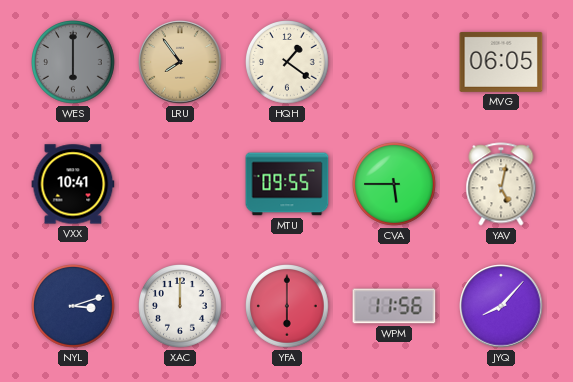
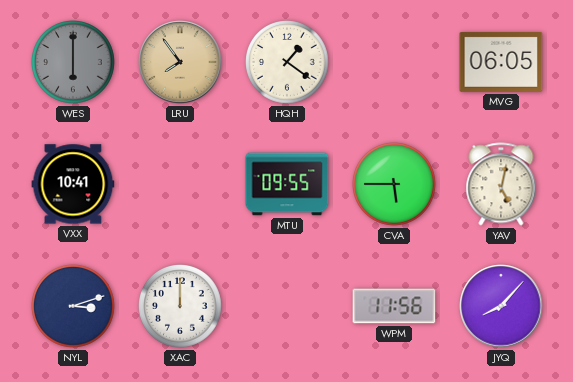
YFA: 6:00 -> none (288, 307)
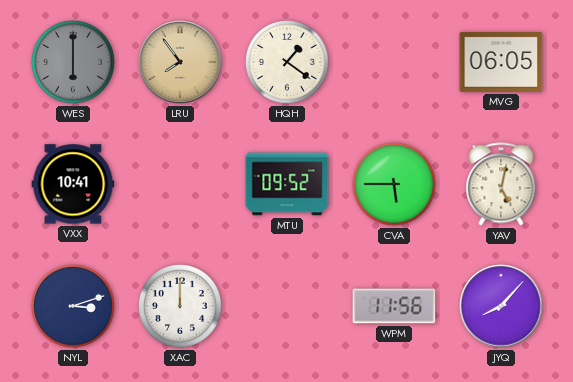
MTU: 09:55 -> 09:52 (287, 184)
